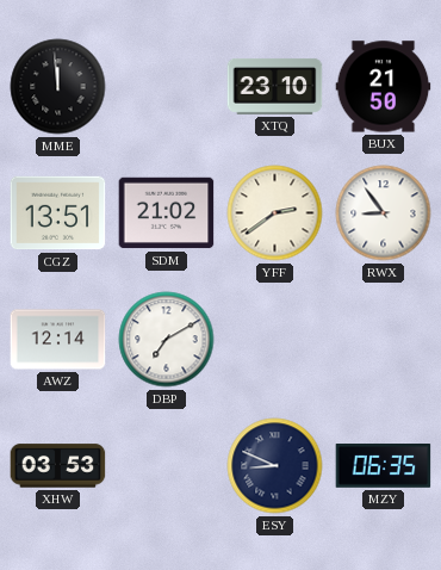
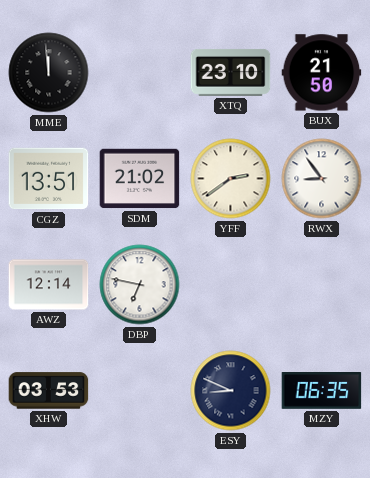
DBP: 7:10 -> 6:47 (140, 285)
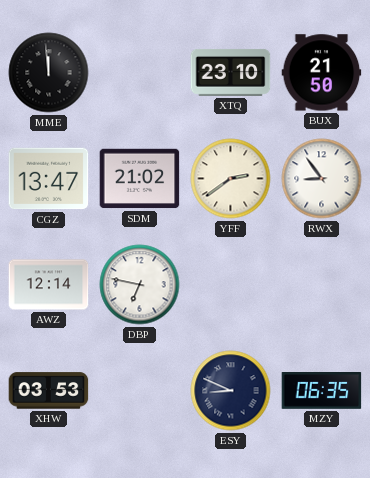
CGZ: 13:51 -> 13:47 (49, 179)
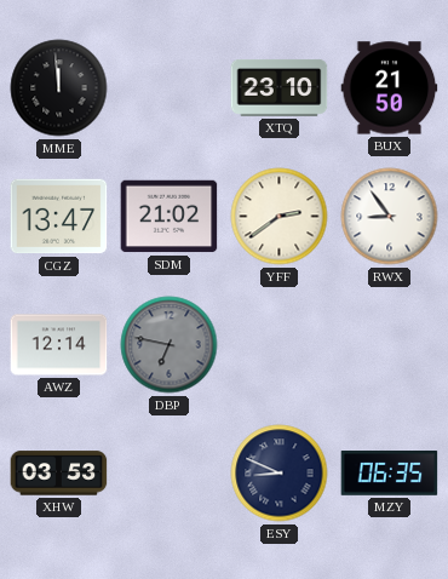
DBP dial: white -> grey (170, 345)
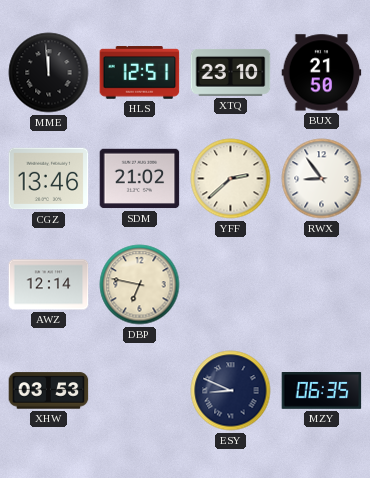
HLS: none -> 12:51 (140, 73)
CGZ: 13:47 -> 13:46 (49, 179)
YFF: 2:39 -> 2:38 (231, 179)
DBP dial: grey -> cream (140, 285)
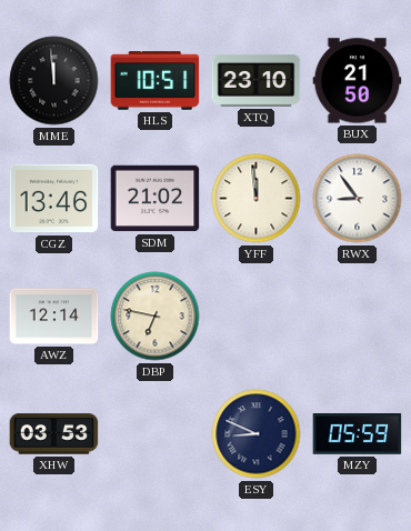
HLS: 12:51 -> 10:51 (156, 81)
YFF: 2:38 -> 11:59 (257, 199)
MZY: 06:35 -> 05:59 (358, 434)
